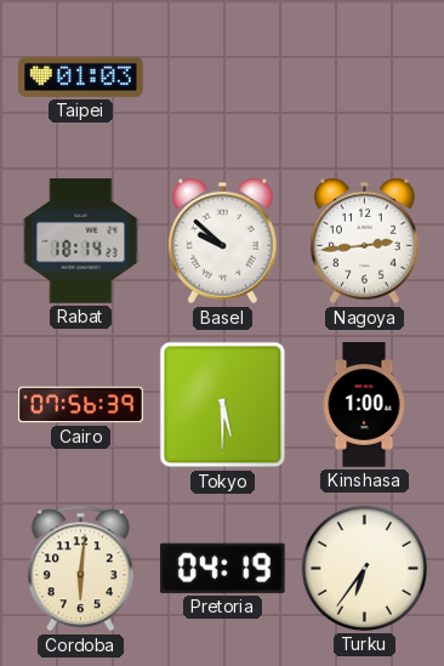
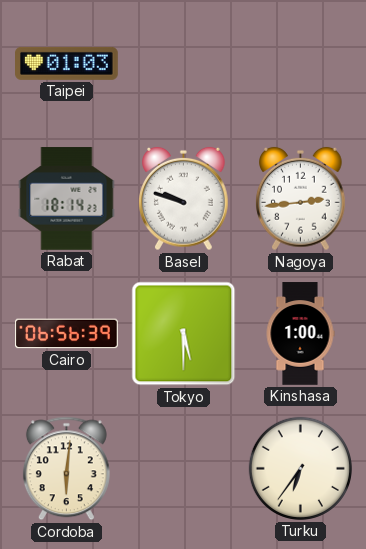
Basel: 9:52 -> 9:48 (184, 199)
Cairo: 07:56 -> 06:56 (67, 334)
Pretoria: 04:19 -> none (222, 568)
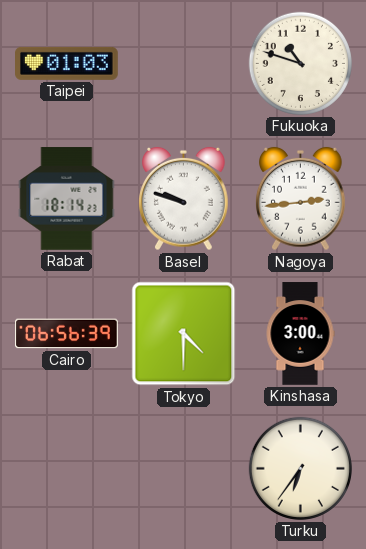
Fukuoka: none -> 10:48 (300, 63)
Tokyo: 5:30 -> 4:30 (184, 334)
Kinshasa: 1:00 -> 3:00 (300, 334)
Cordoba: 6:01 -> none (66, 469)
